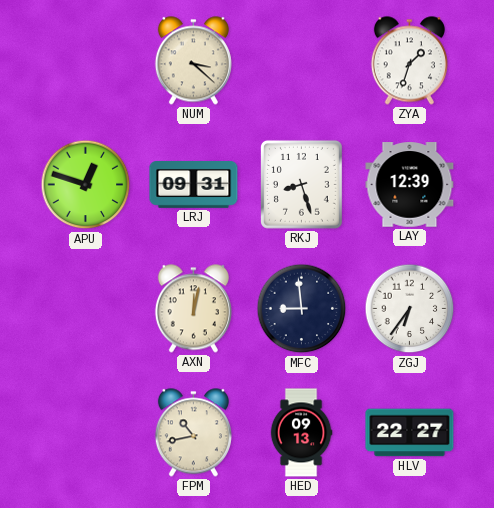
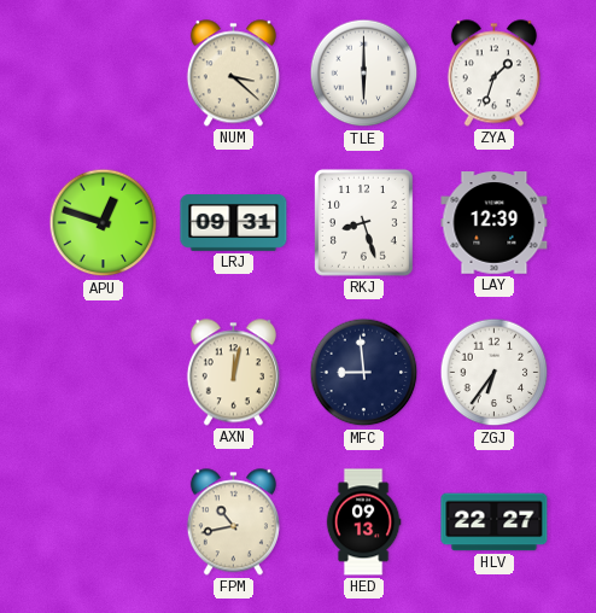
TLE: none -> 6:00 (364, 74)
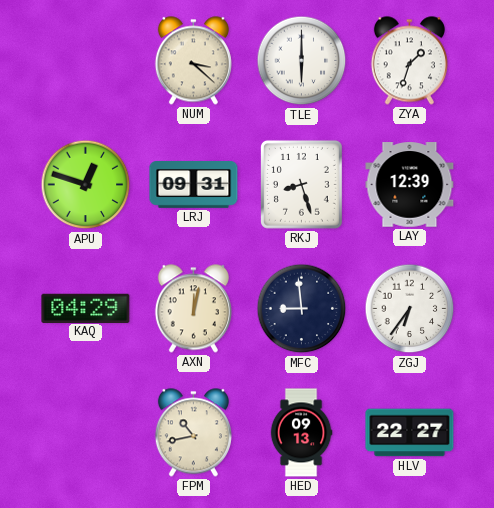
KAQ: none -> 04:29 (86, 308)
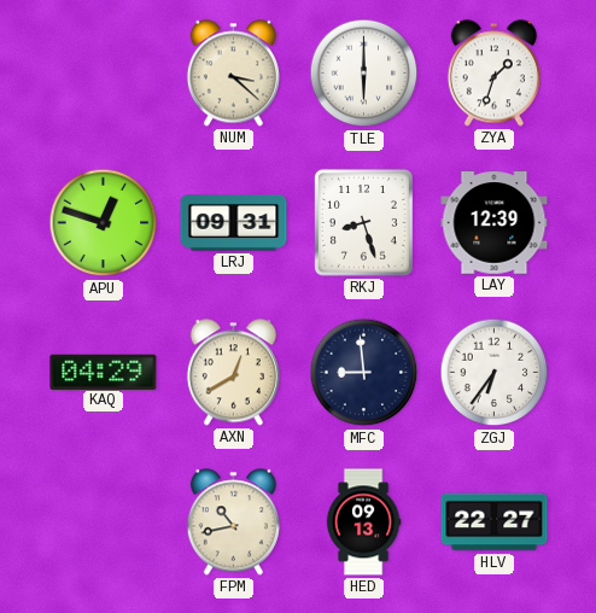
AXN: 12:02 -> 12:40 (233, 373)
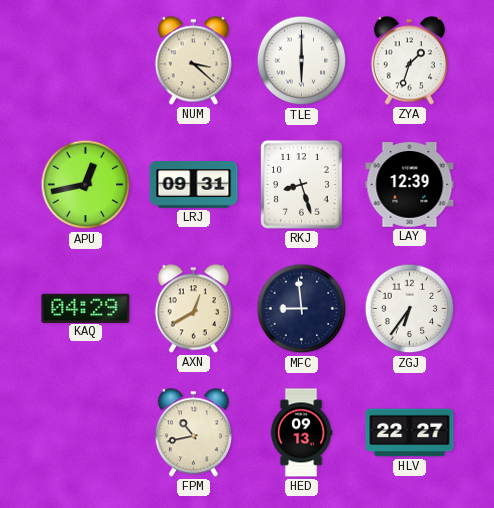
APU: 12:48 -> 12:43 (86, 185)
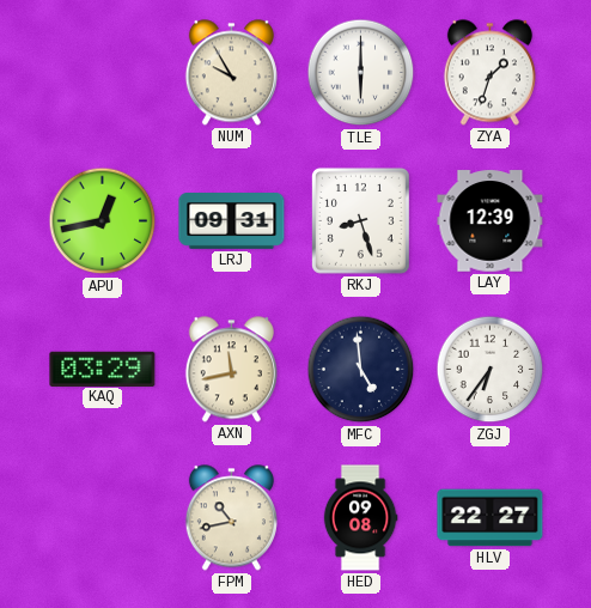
NUM: 3:22 -> 9:55 (231, 73)
KAQ: 04:29 -> 03:29 (103, 369)
AXN: 12:40 -> 11:43 (231, 370)
MFC: 8:59 -> 4:59 (361, 370)
HED: 09:13 -> 09:08 (360, 518)
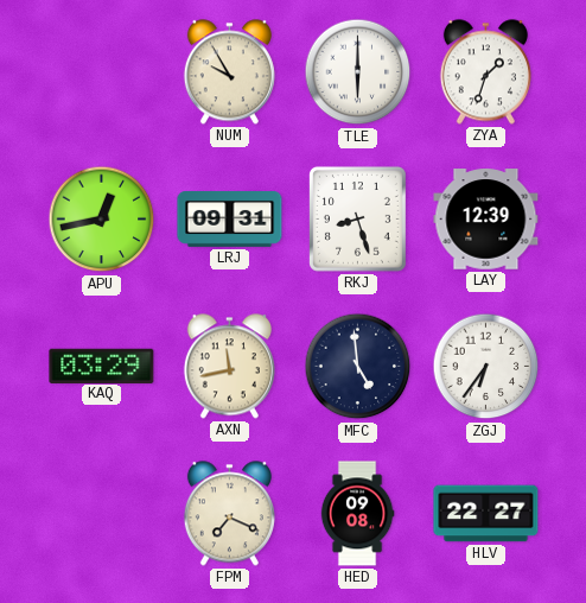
FPM: 10:43 -> 7:19 (229, 514)
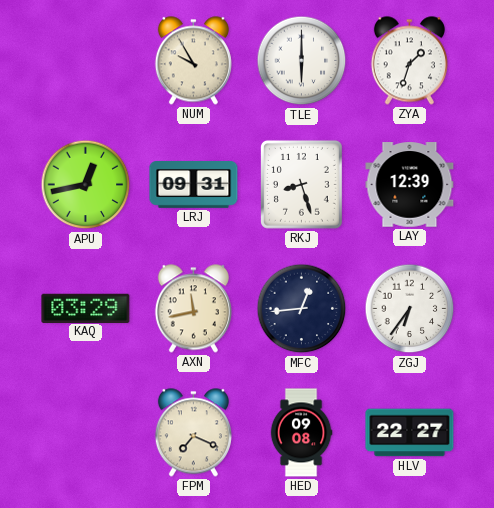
MFC: 4:59 -> 12:44 (302, 309)
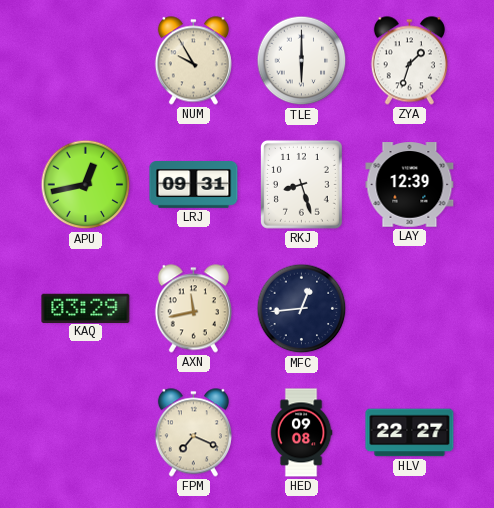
ZGJ: 6:36 -> none (410, 309)
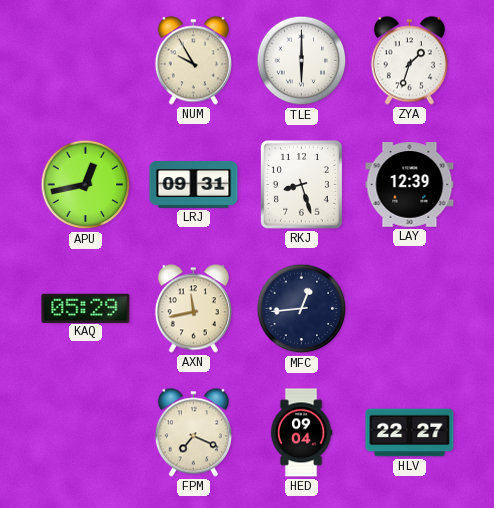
KAQ: 03:29 -> 05:29 (86, 308)
HED: 09:08 -> 09:04 (301, 433)
